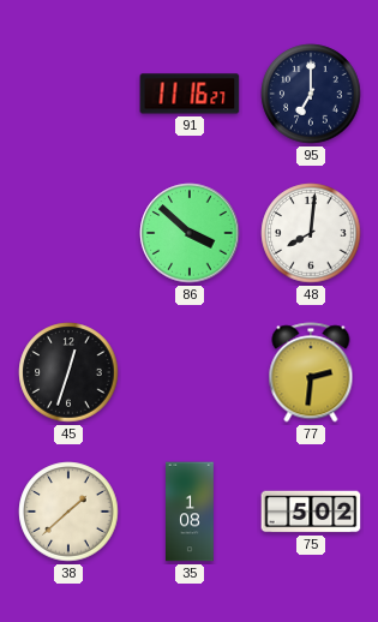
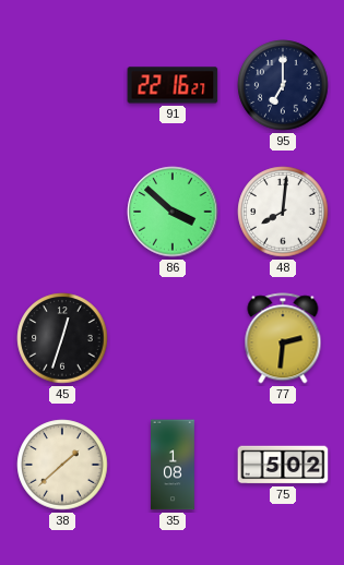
91: 11:16 -> 22:16 (173, 85)
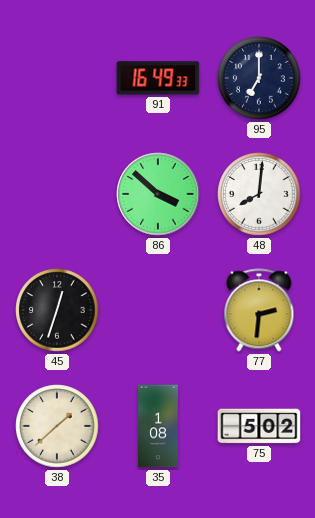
91: 22:16 -> 16:49 (158, 78)
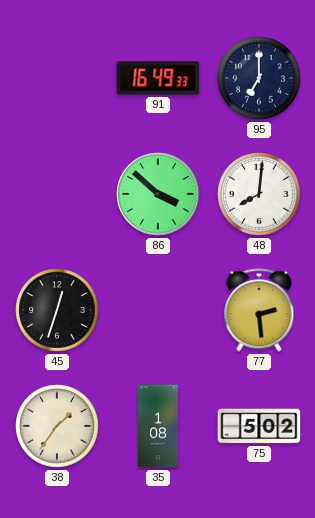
77: 2:31 -> 2:29 (259, 310)
38: 1:38 -> 1:36 (57, 426)
